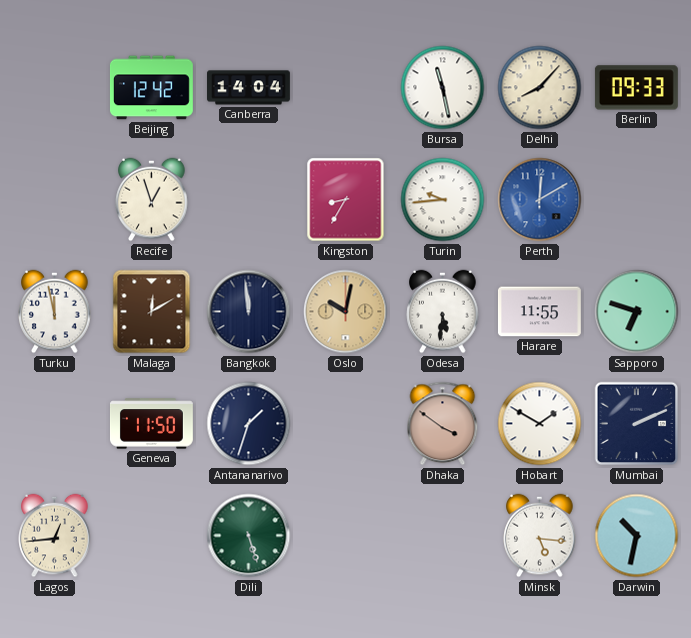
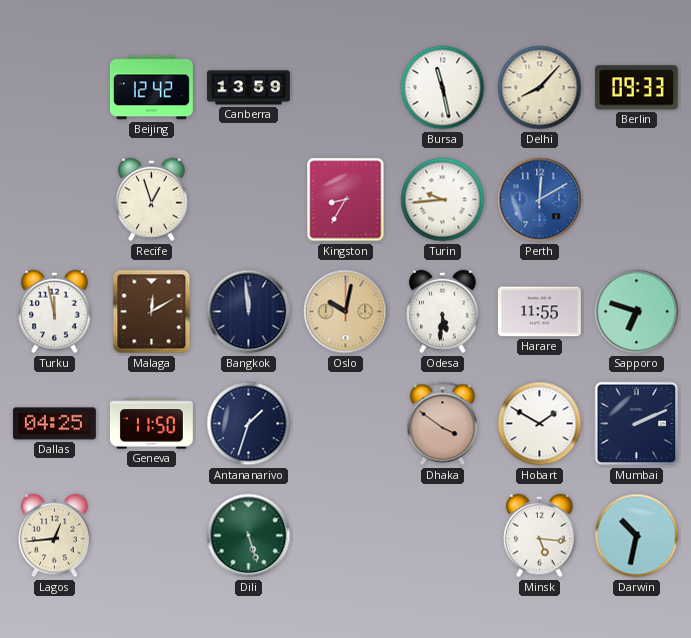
Canberra: 14:04 -> 13:59 (249, 88)
Dallas: none -> 04:25 (54, 424)
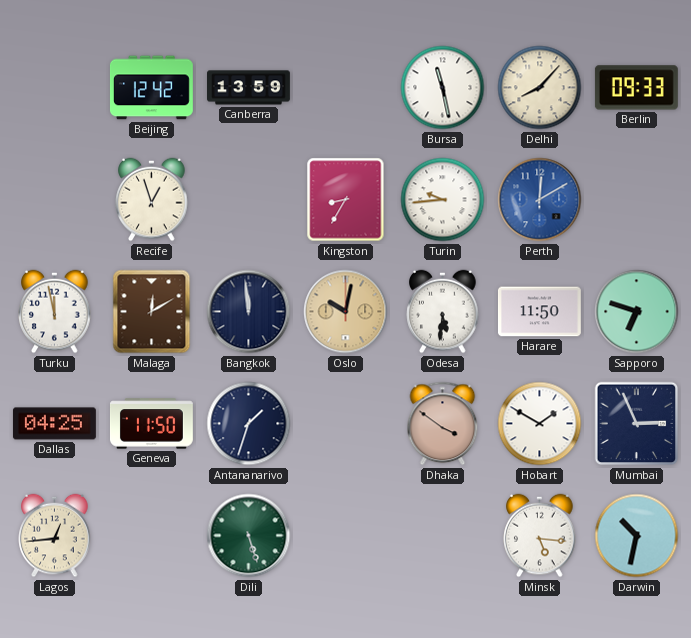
Harare: 11:55 -> 11:50 (539, 312)
Mumbai: 2:11 -> 2:56 (637, 424)
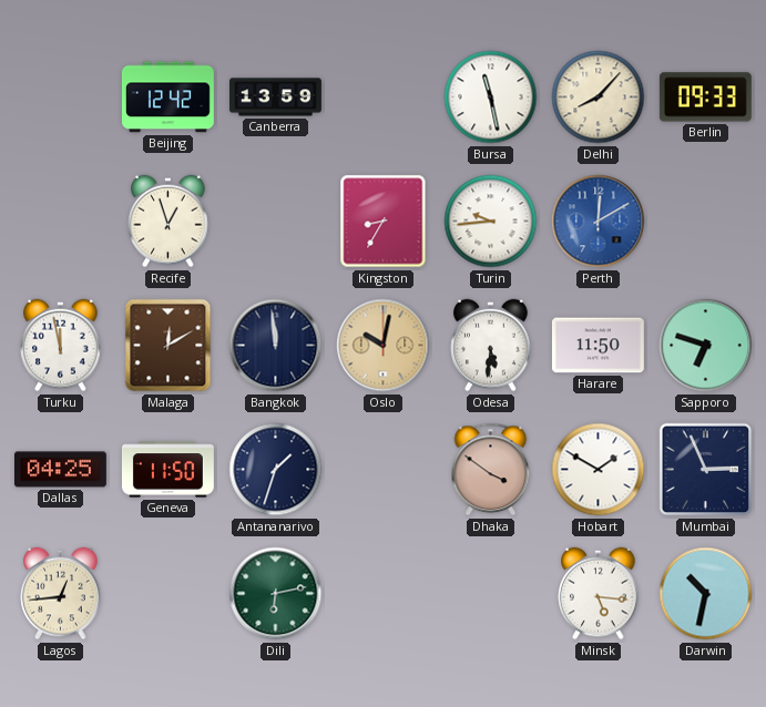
Dili: 5:27 -> 6:13 (276, 594)
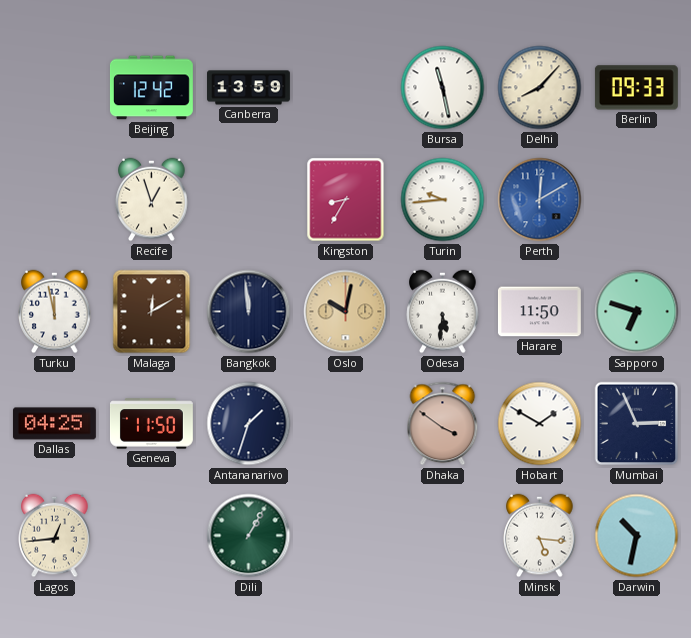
Dili: 6:13 -> 1:05 (249, 536)
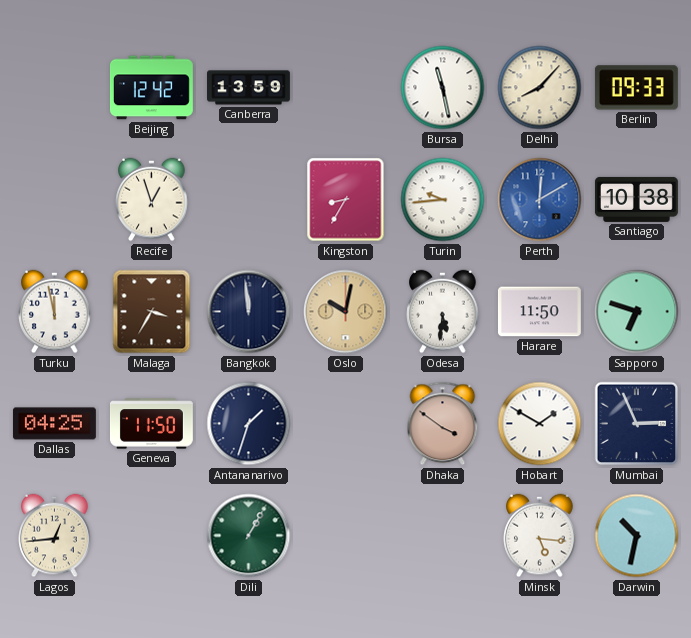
Santiago: none -> 10:38 (636, 199)
Malaga: 12:10 -> 3:35 (152, 312)
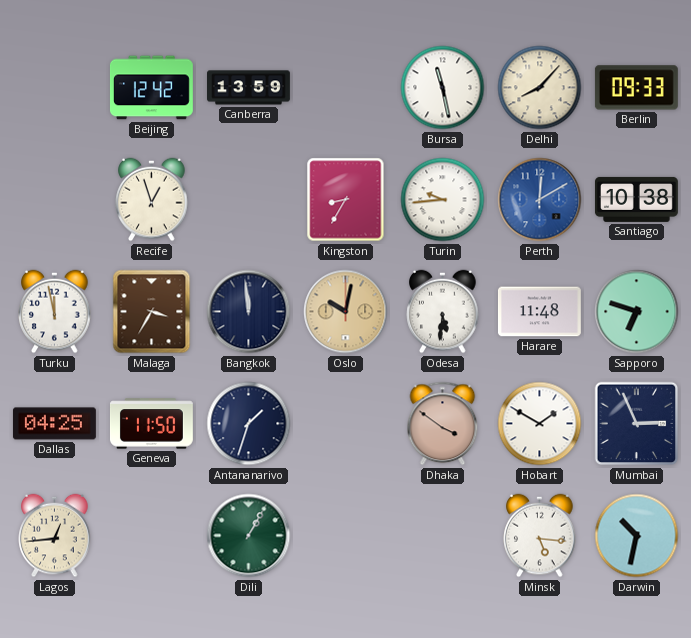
Harare: 11:50 -> 11:48 (539, 312)
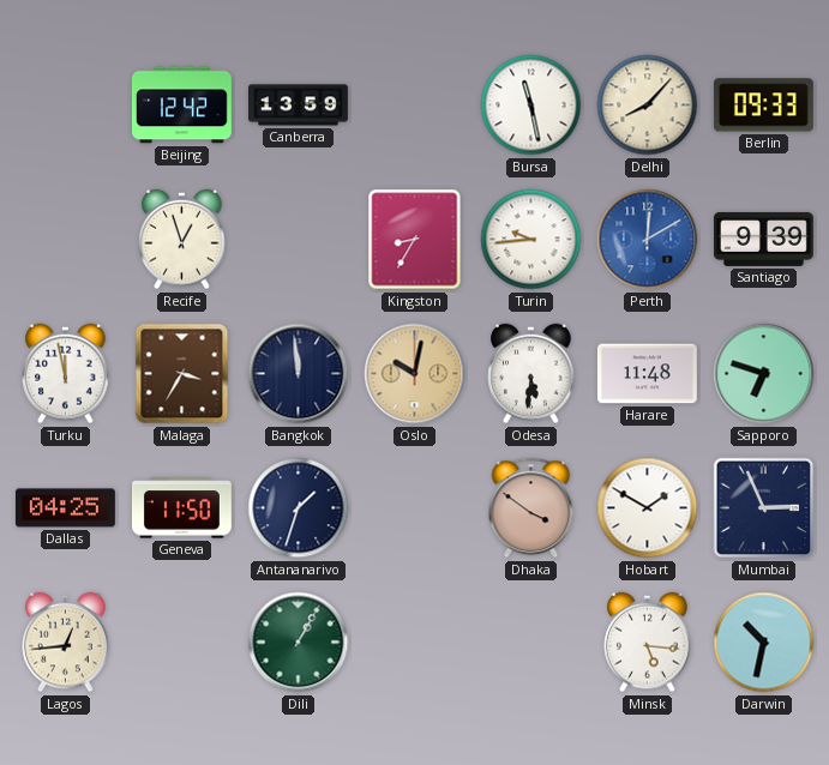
Santiago: 10:38 -> 9:39 (763, 239)
